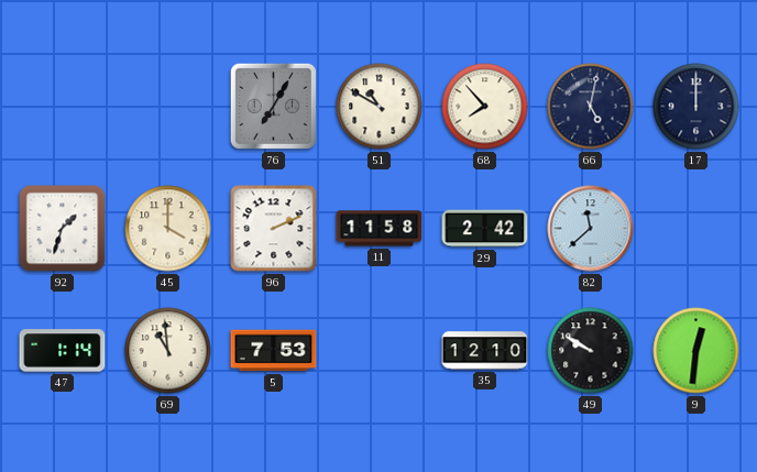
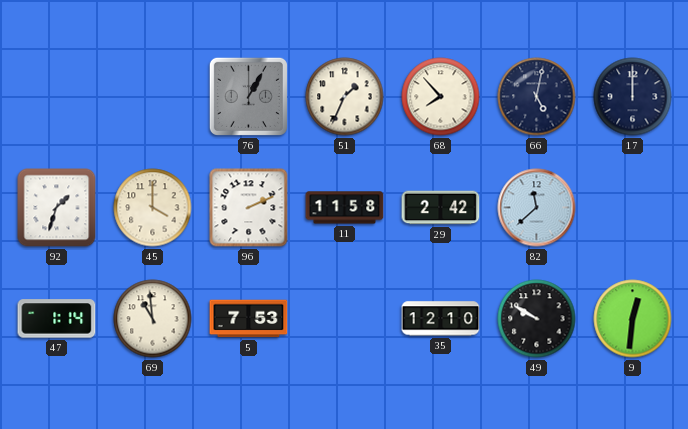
76: 7:05 -> 1:05 (248, 96)
51: 10:50 -> 1:34 (345, 97)
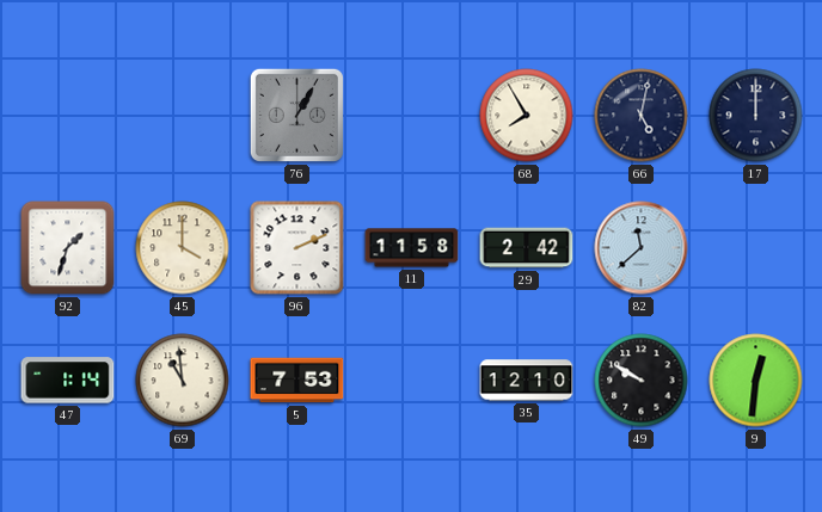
51: 1:34 -> none (345, 97)
68: 7:53 -> 7:55 (527, 116)
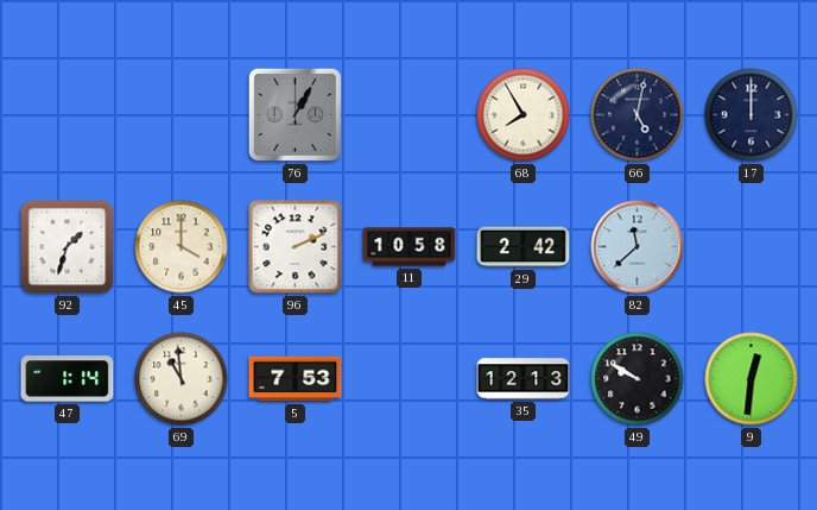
11: 11:58 -> 10:58 (410, 247)
35: 12:10 -> 12:13 (524, 379)
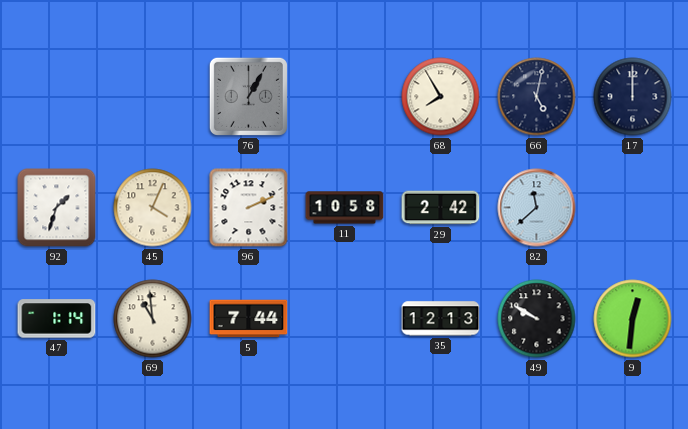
45: 4:00 -> 4:04 (153, 208)
5: 7:53 -> 7:44 (249, 319)
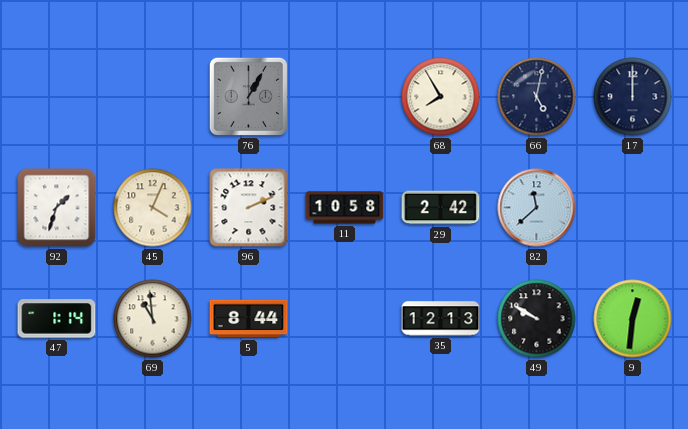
5: 7:44 -> 8:44 (249, 319)
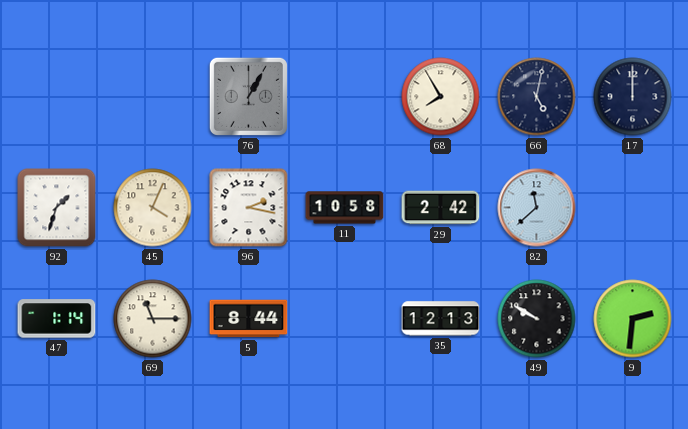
96: 2:11 -> 2:17 (249, 208)
69: 10:59 -> 11:15 (153, 319)
9: 12:31 -> 2:31 (633, 319)
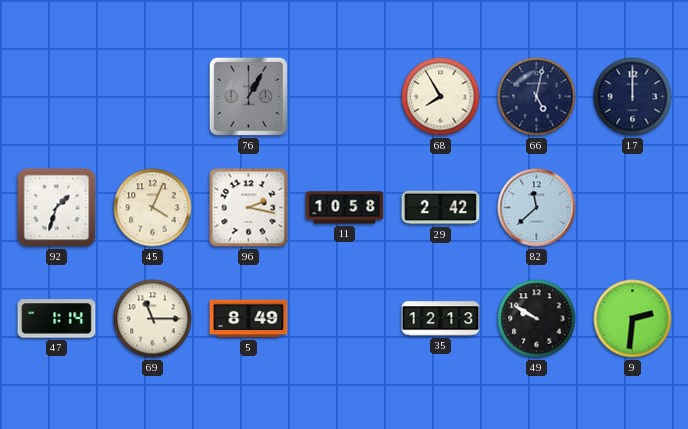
5: 8:44 -> 8:49 (249, 319)
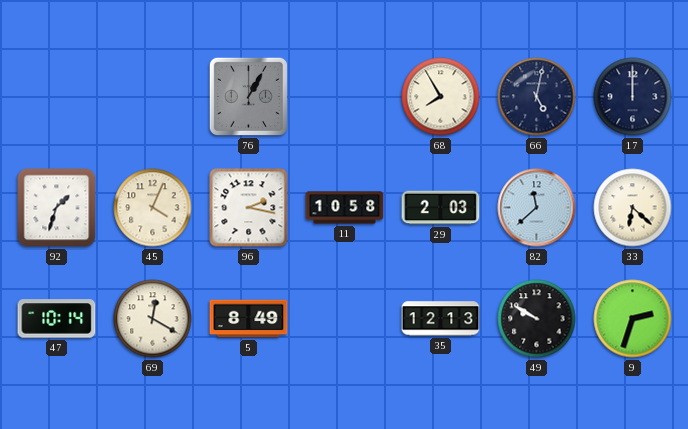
29: 2:42 -> 2:03 (441, 208)
33: none -> 6:22 (633, 208)
47: 1:14 -> 10:14 (57, 319)
69: 11:15 -> 12:20 (153, 319)
9: 2:31 -> 2:33 (633, 319)
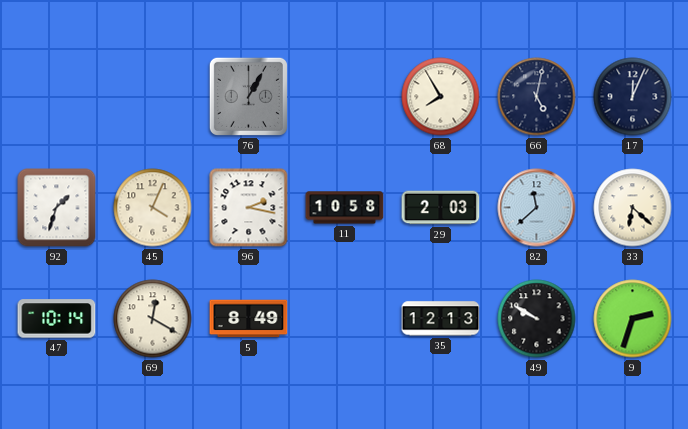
17: 12:00 -> 12:04 (633, 97)
